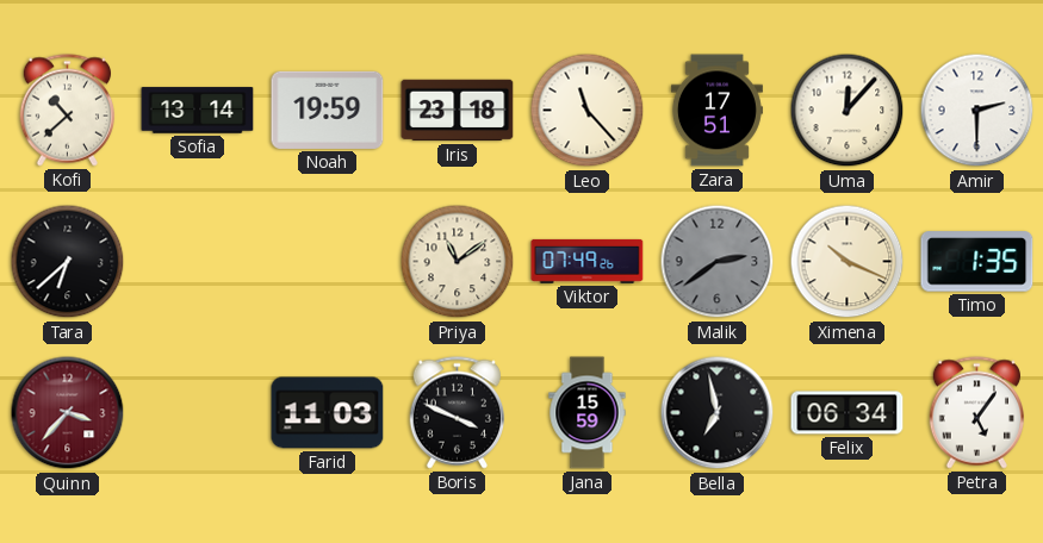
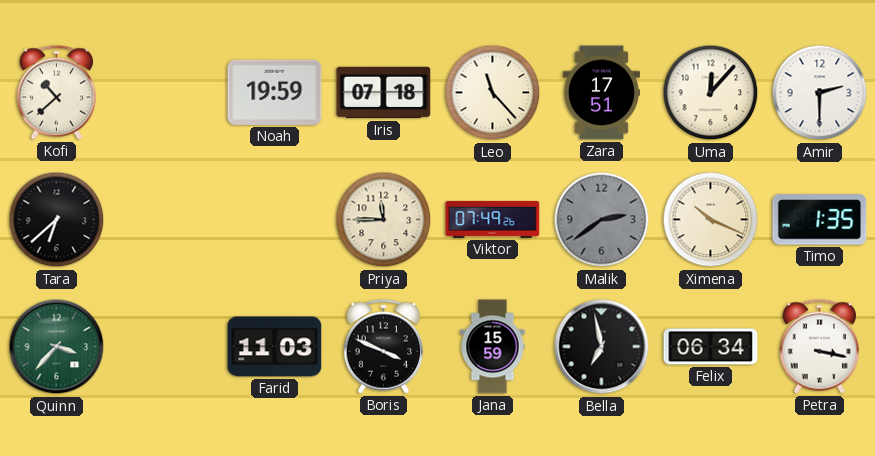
Sofia: 13:14 -> none (198, 111)
Iris: 23:18 -> 07:18 (384, 93)
Priya: 11:09 -> 11:45 (384, 220)
Quinn dial: burgundy -> green (57, 347)
Petra: 5:06 -> 3:17 (819, 347)
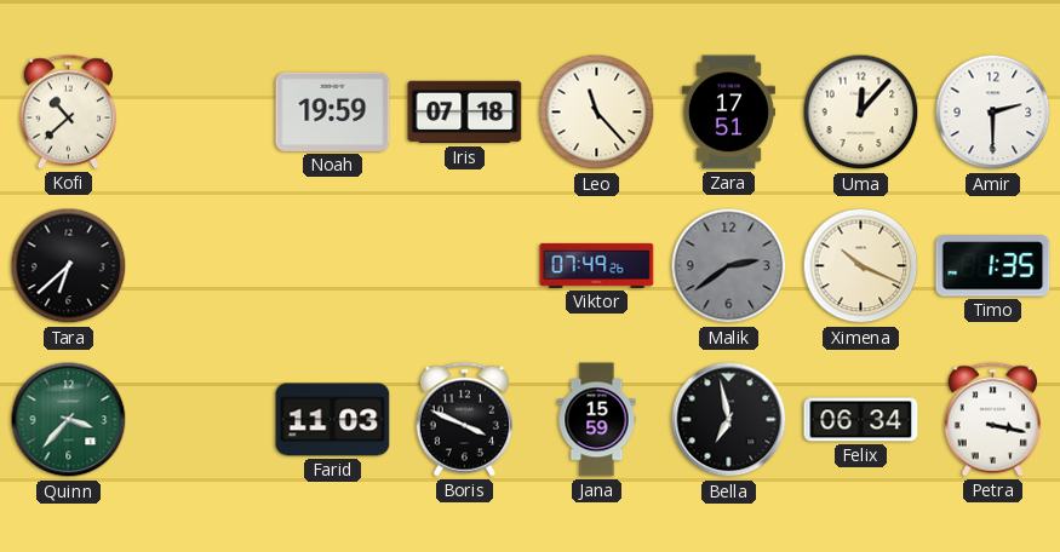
Priya: 11:45 -> none (384, 220)
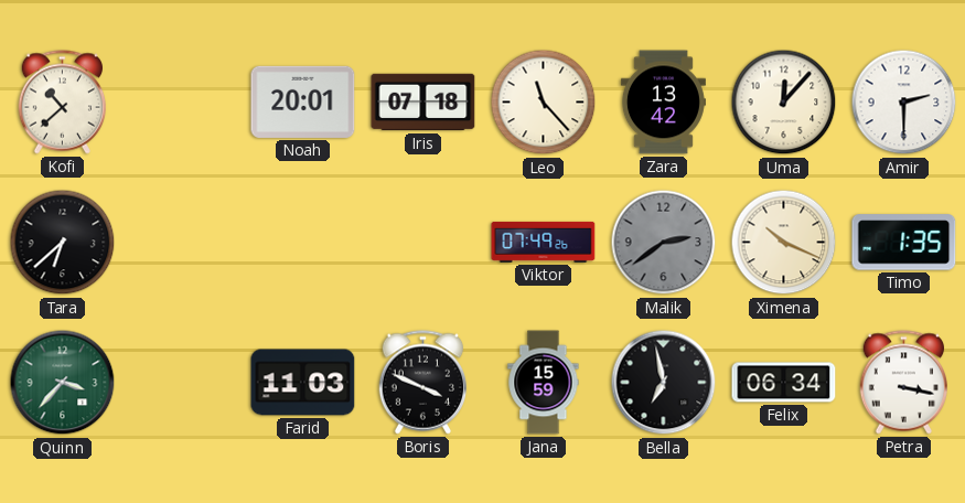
Noah: 19:59 -> 20:01 (303, 101)
Zara: 17:51 -> 13:42 (663, 103)
